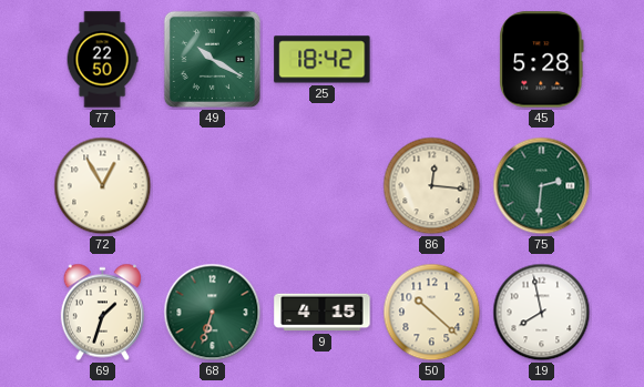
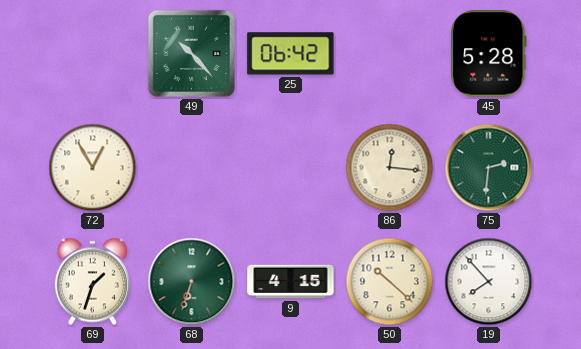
77: 22:50 -> none (102, 60)
49: 10:20 -> 10:23 (191, 53)
25: 18:42 -> 06:42 (291, 54)
19: 7:58 -> 7:53 (489, 282)
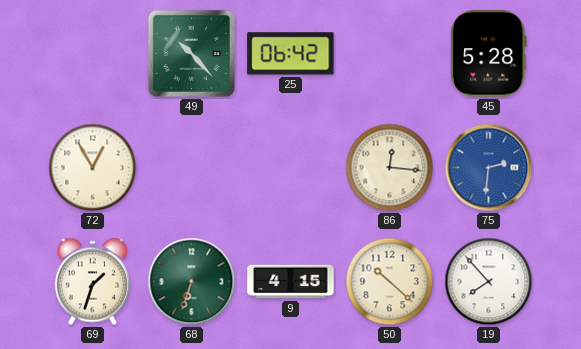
75 dial: green -> blue (489, 168)
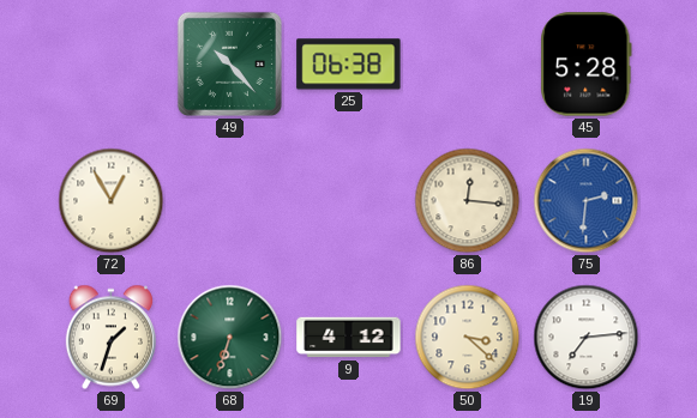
25: 06:42 -> 06:38 (349, 65)
9: 4:15 -> 4:12 (349, 338)
50: 10:22 -> 3:22 (468, 338)
19: 7:53 -> 7:14 (587, 338)
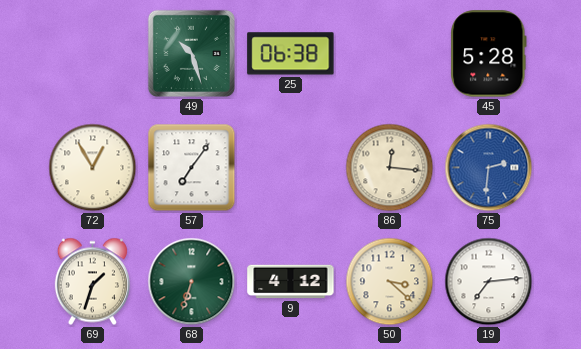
49: 10:23 -> 10:27 (191, 53)
57: none -> 7:06 (192, 168)
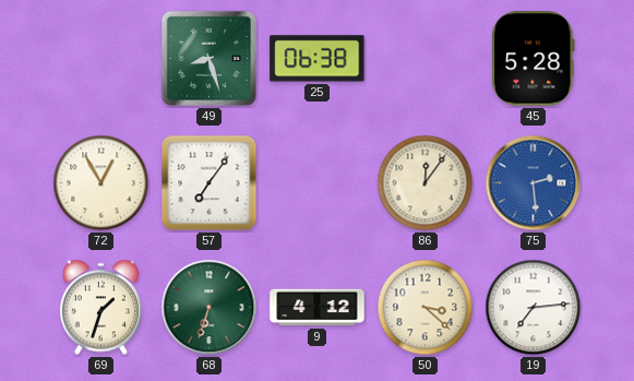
49: 10:27 -> 8:27 (208, 58)
86: 12:16 -> 12:06 (426, 183)
75: 2:31 -> 2:29 (534, 183)
